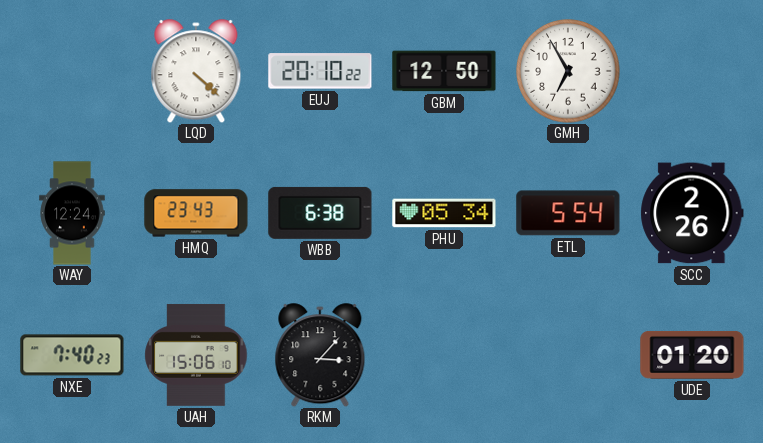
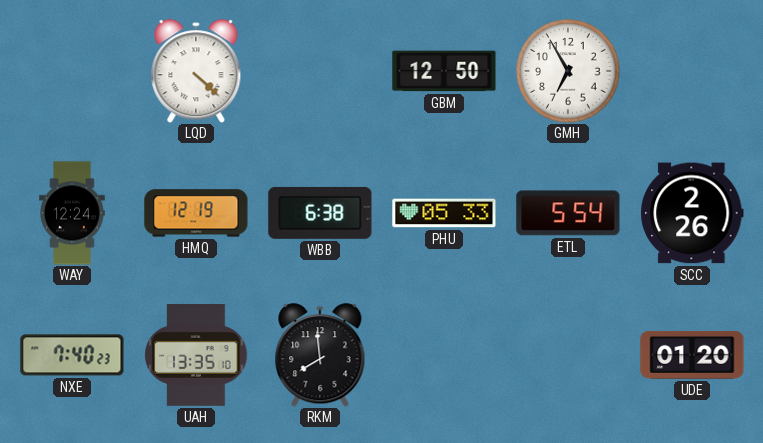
EUJ: 20:10 -> none (320, 71)
HMQ: 23:43 -> 12:19 (196, 213)
PHU: 05:34 -> 05:33 (444, 213)
UAH: 15:06 -> 13:35 (196, 355)
RKM: 3:07 -> 7:59 (320, 355)
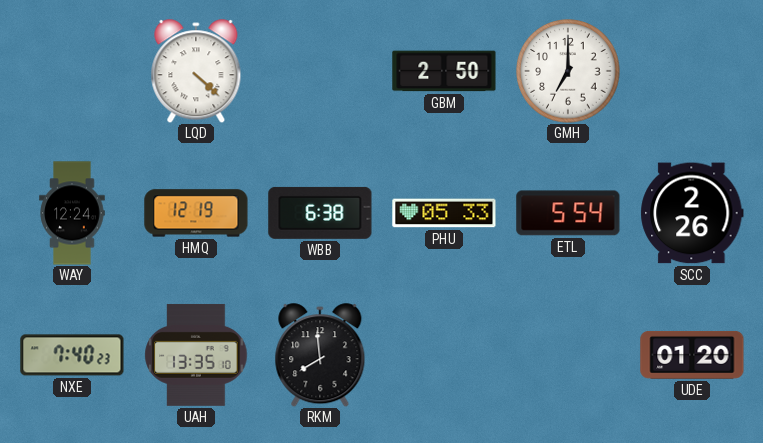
GBM: 12:50 -> 2:50 (444, 71)
GMH: 6:55 -> 7:00 (568, 71)
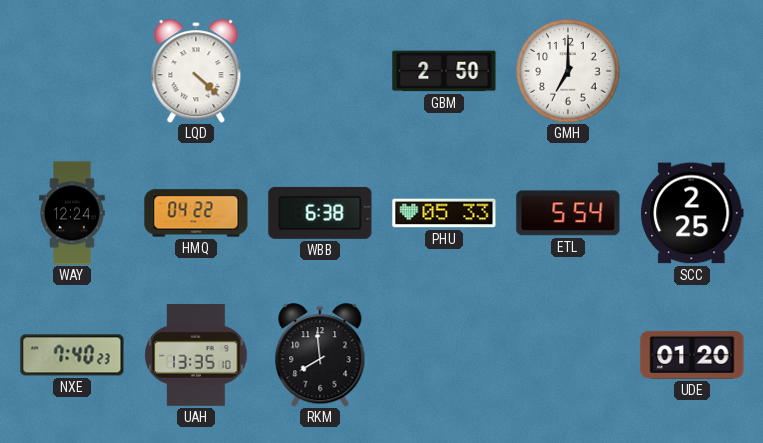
HMQ: 12:19 -> 04:22 (196, 213)
SCC: 2:26 -> 2:25 (692, 213)
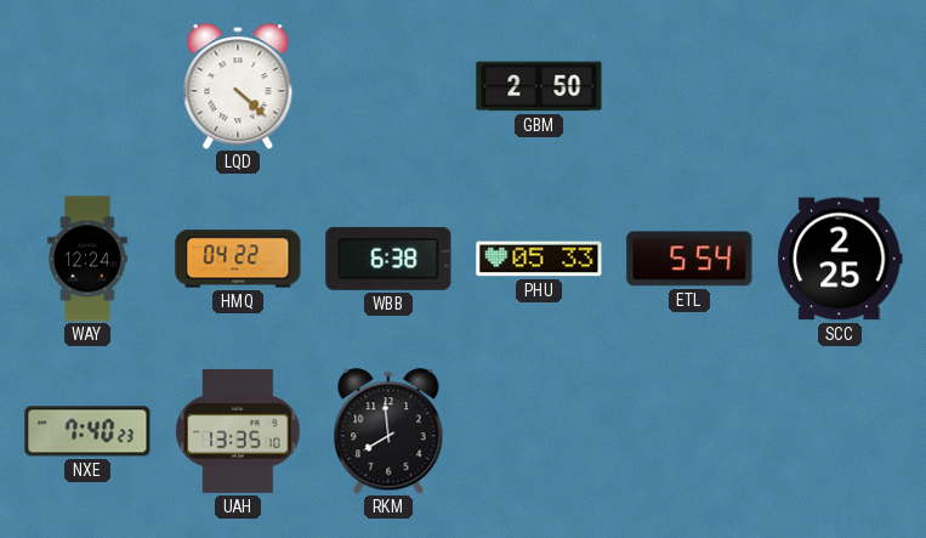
GMH: 7:00 -> none (568, 71)
UDE: 01:20 -> none (692, 355)
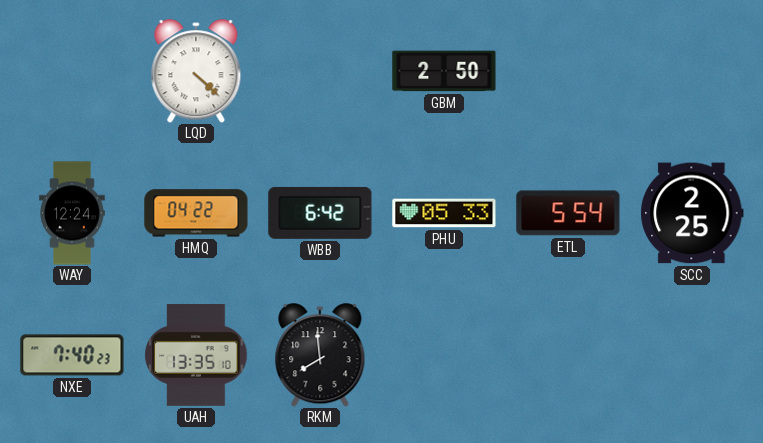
WBB: 6:38 -> 6:42 (320, 213)
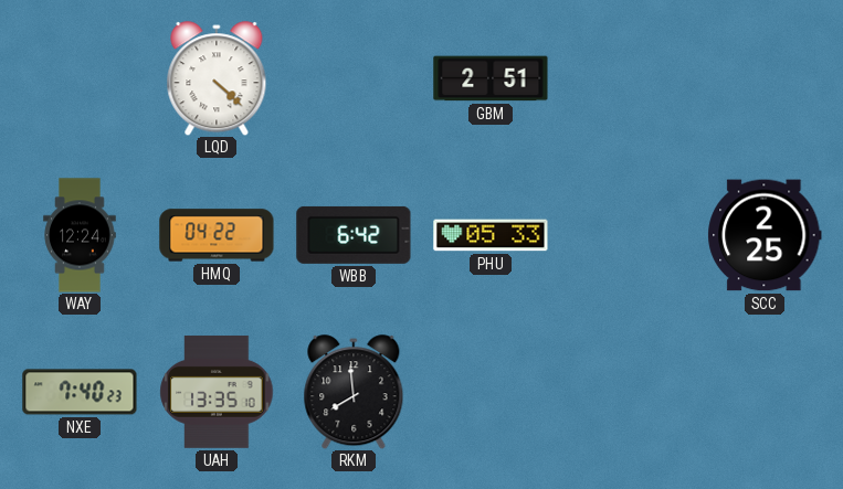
GBM: 2:50 -> 2:51 (491, 78)
ETL: 5:54 -> none (568, 213)
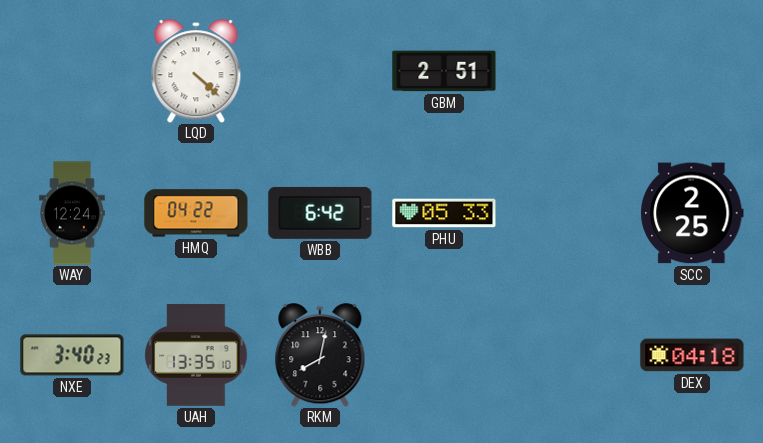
NXE: 7:40 -> 3:40 (72, 355)
RKM: 7:59 -> 8:02 (320, 355)
DEX: none -> 04:18 (692, 355)
